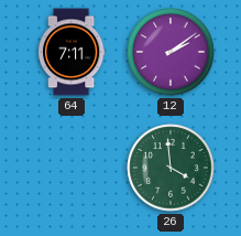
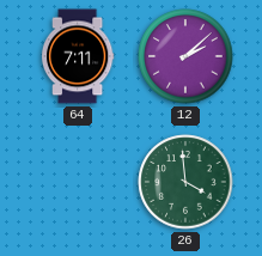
12: 2:09 -> 2:08 (185, 56)
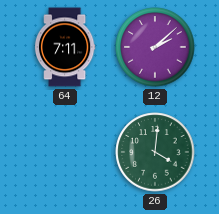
26: 3:59 -> 4:01 (155, 152)
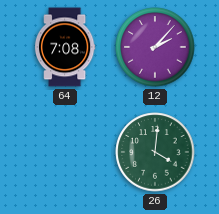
64: 7:11 -> 7:08 (65, 47)
12: 2:08 -> 2:07 (155, 47)
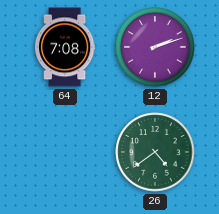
12: 2:07 -> 2:12 (155, 47)
26: 4:01 -> 4:39 (155, 152)
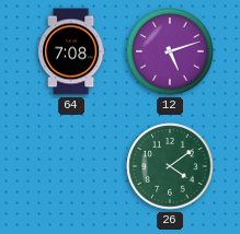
12: 2:12 -> 5:12 (170, 51)
26: 4:39 -> 4:09 (170, 166)
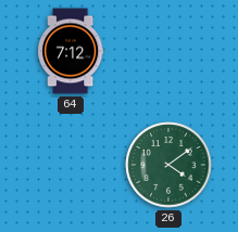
64: 7:08 -> 7:12 (71, 51)
12: 5:12 -> none (170, 51)
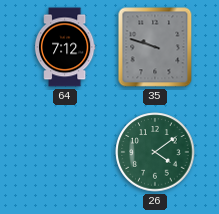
35: none -> 9:48 (155, 47)
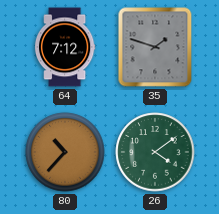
35: 9:48 -> 1:48 (155, 47)
80: none -> 10:37 (65, 152)
